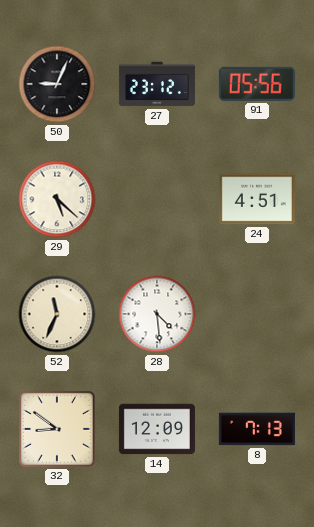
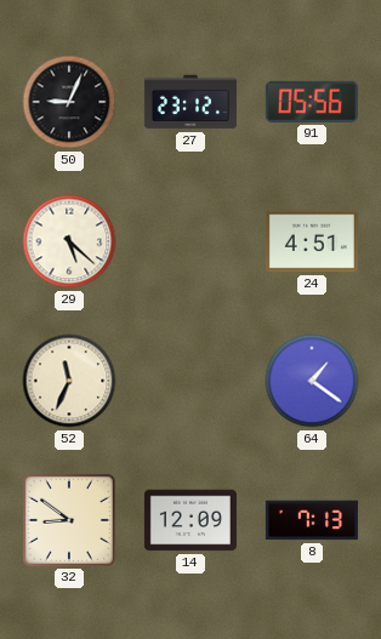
28: 4:29 -> none (157, 314)
64: none -> 1:21 (312, 381)
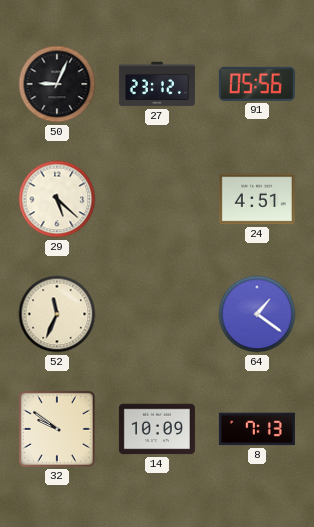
32: 8:51 -> 9:51 (57, 429)
14: 12:09 -> 10:09 (157, 429)
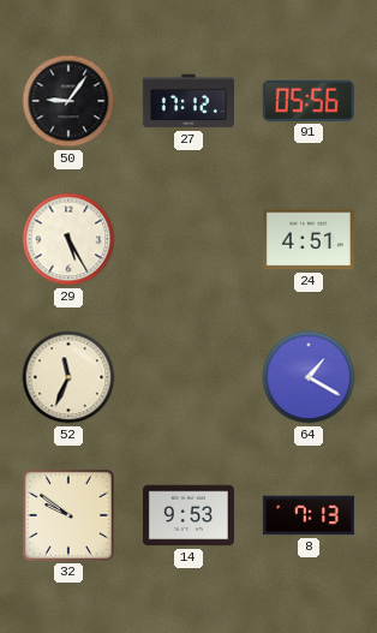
50: 9:04 -> 9:06 (68, 101)
27: 23:12 -> 17:12 (188, 101)
29: 5:22 -> 5:25 (68, 239)
64: 1:21 -> 1:20 (309, 377)
14: 10:09 -> 9:53 (188, 515)
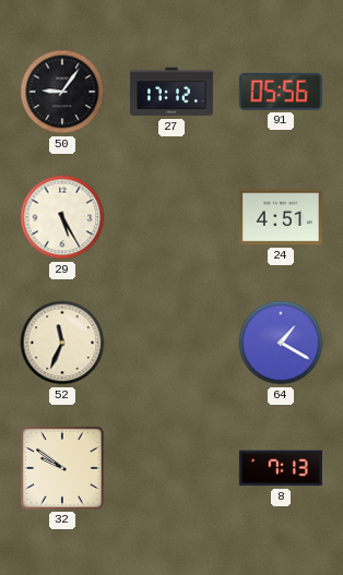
14: 9:53 -> none (188, 515)
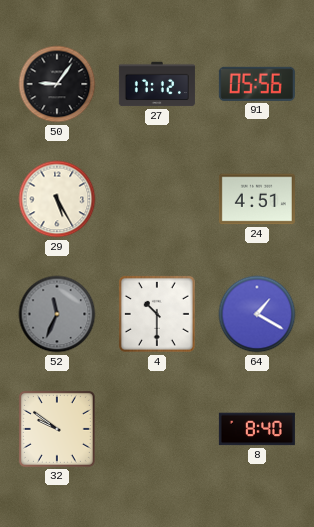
52 dial: cream -> grey (57, 314)
4: none -> 10:30 (157, 314)
8: 7:13 -> 8:40 (257, 429)
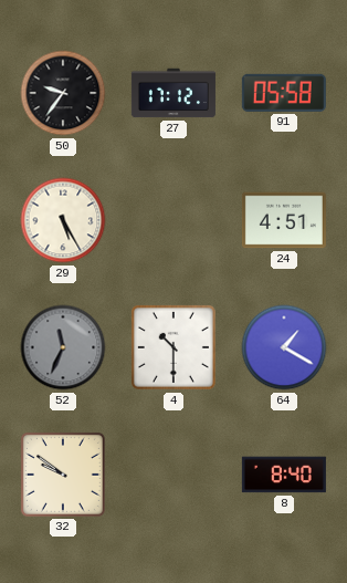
50: 9:06 -> 9:36 (63, 93)
91: 05:56 -> 05:58 (284, 93)
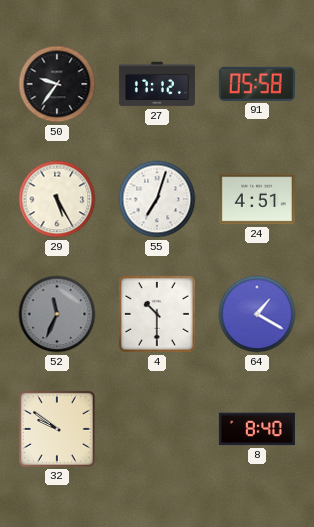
55: none -> 7:03 (157, 199)
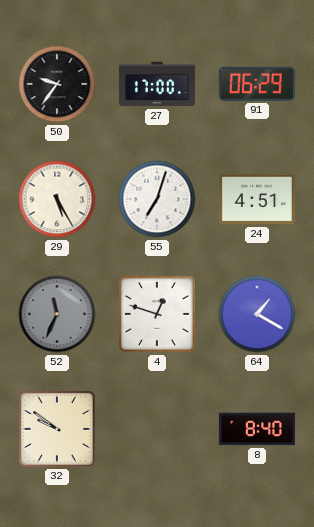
27: 17:12 -> 17:00 (157, 84)
91: 05:58 -> 06:29 (257, 84)
4: 10:30 -> 12:48 (157, 314)
